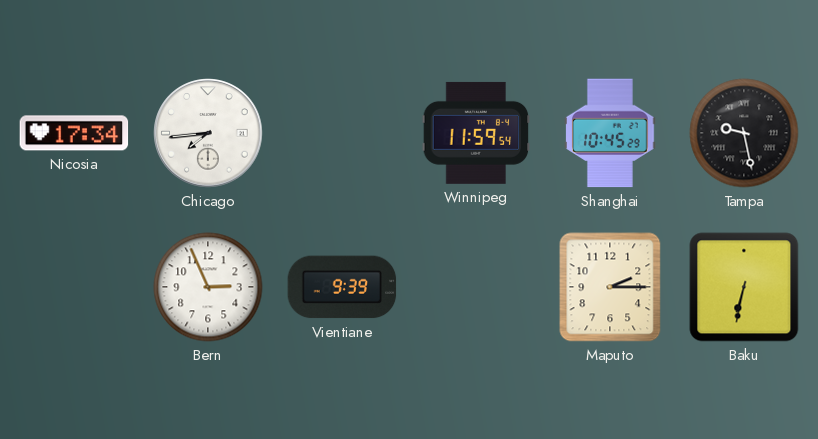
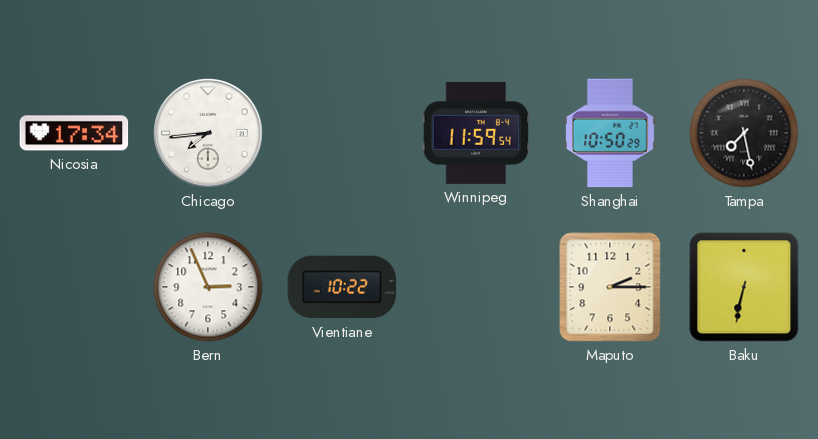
Shanghai: 10:45 -> 10:50 (610, 133)
Tampa: 9:28 -> 7:28 (744, 133)
Vientiane: 9:39 -> 10:22 (342, 287)
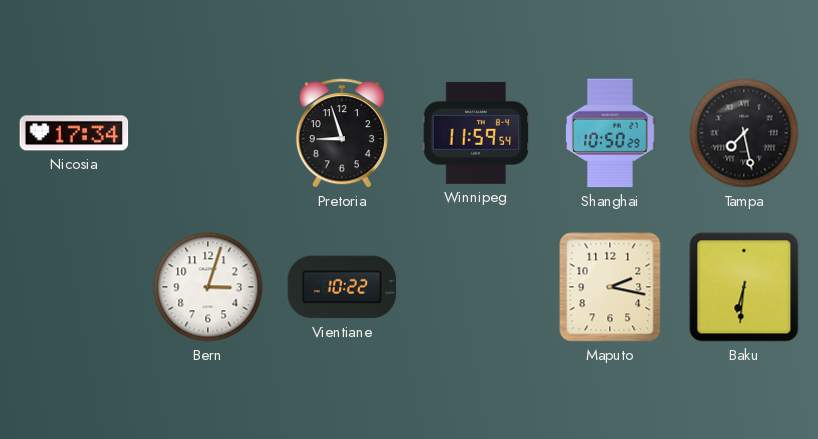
Chicago: 7:44 -> none (208, 133)
Pretoria: none -> 8:57 (342, 133)
Bern: 2:56 -> 3:03 (208, 287)
Maputo: 2:15 -> 2:17 (610, 287)
Baku: 6:32 -> 6:31 (744, 287)
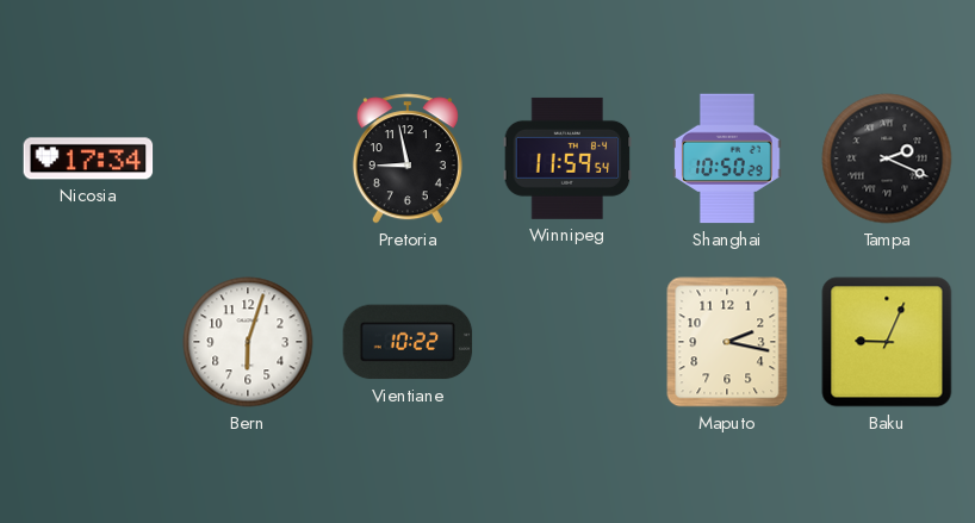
Pretoria: 8:57 -> 8:58 (408, 158)
Tampa: 7:28 -> 2:19 (887, 158)
Bern: 3:03 -> 6:03 (248, 342)
Baku: 6:31 -> 9:04 (887, 342)
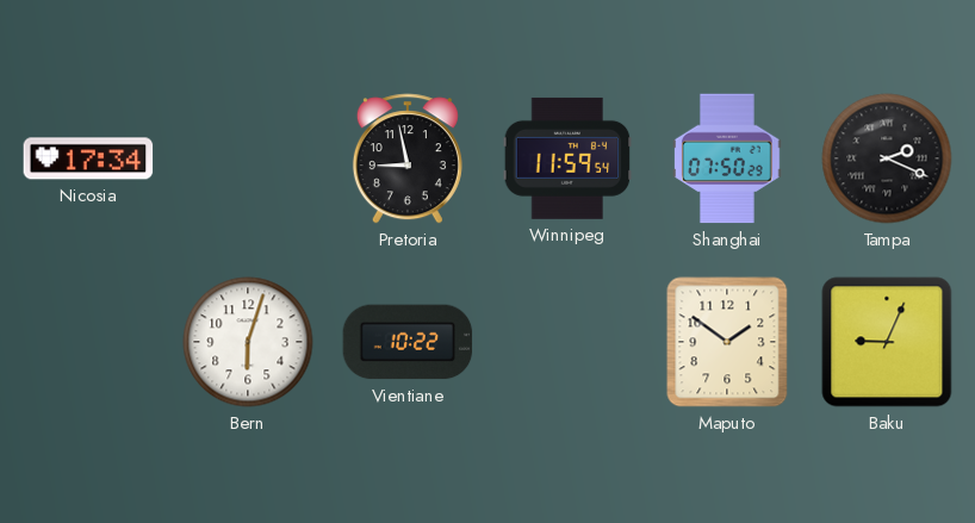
Shanghai: 10:50 -> 07:50 (727, 158)
Maputo: 2:17 -> 1:51 (727, 342)
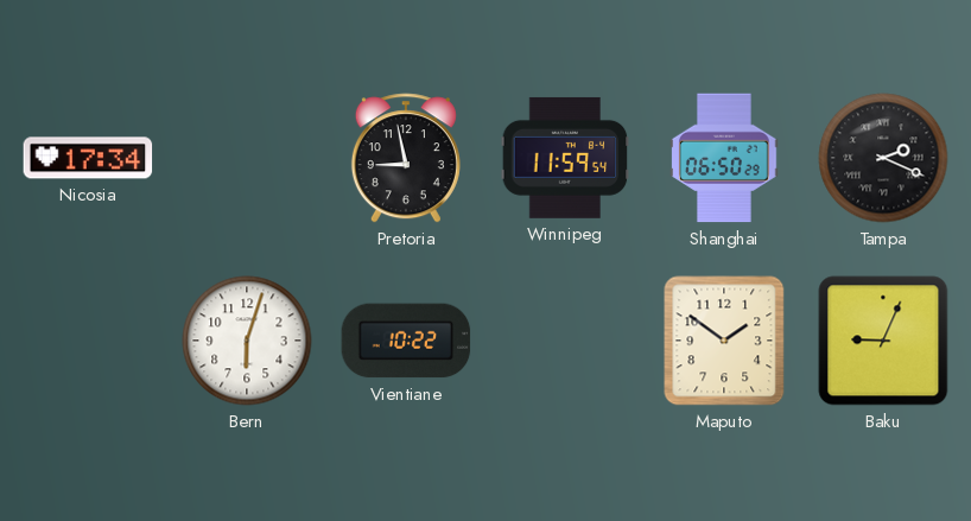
Shanghai: 07:50 -> 06:50 (724, 158)
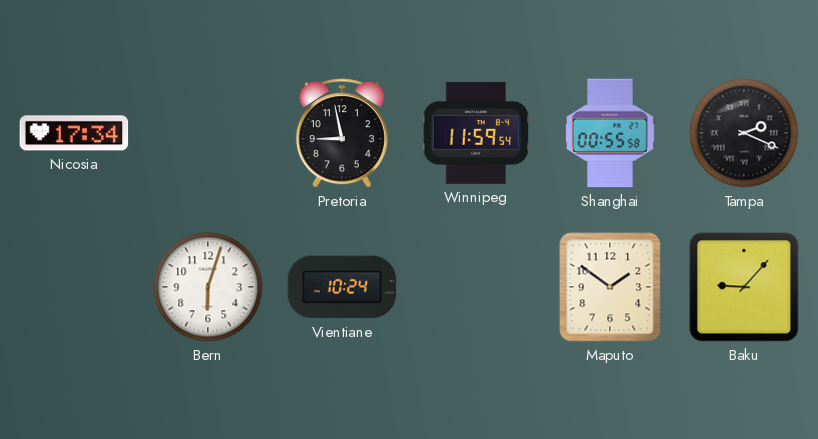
Shanghai: 06:50 -> 00:55 (610, 133)
Vientiane: 10:22 -> 10:24 (342, 287)
Baku: 9:04 -> 9:07 (744, 287)
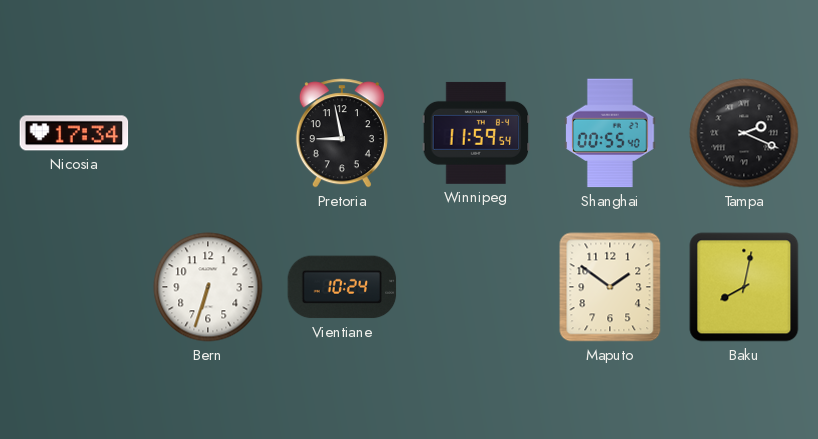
Shanghai: 00:55:58 -> 00:55:40 (610, 133)
Bern: 6:03 -> 6:33 (208, 287)
Baku: 9:07 -> 8:02 (744, 287)
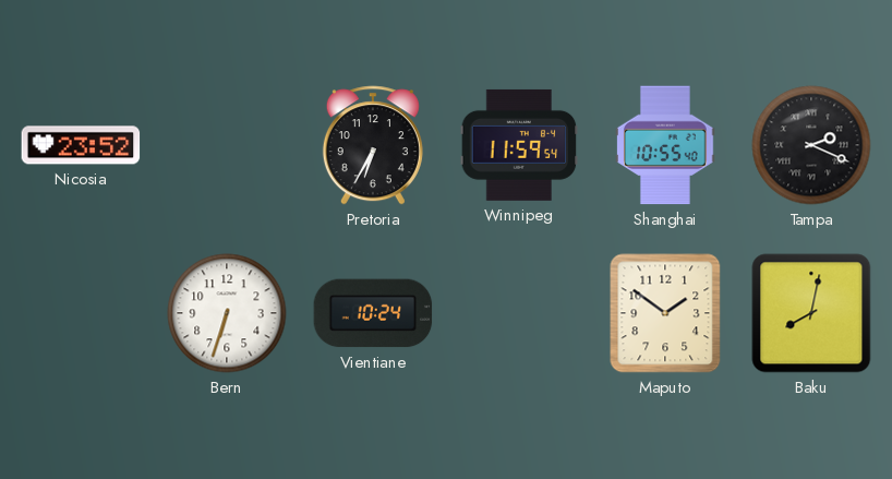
Nicosia: 17:34 -> 23:52 (81, 145)
Pretoria: 8:58 -> 6:35 (373, 145)
Shanghai: 00:55 -> 10:55 (665, 145)
